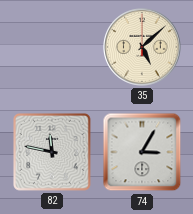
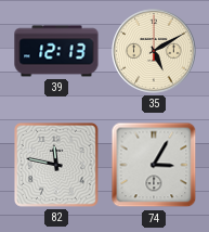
39: none -> 12:13 (56, 51)
35: 5:08 -> 5:10 (154, 51)
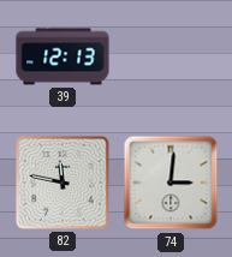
35: 5:10 -> none (154, 51)
74: 3:05 -> 3:01 (171, 183)
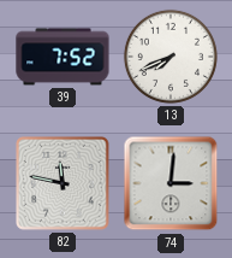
39: 12:13 -> 7:52 (63, 57)
13: none -> 7:41 (171, 57)
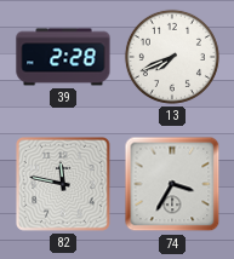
39: 7:52 -> 2:28 (63, 57)
74: 3:01 -> 3:35 (172, 184)
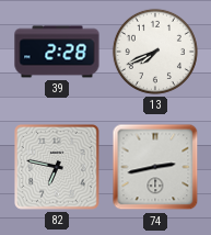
82: 11:47 -> 6:47 (58, 168)
74: 3:35 -> 2:43 (155, 167)
